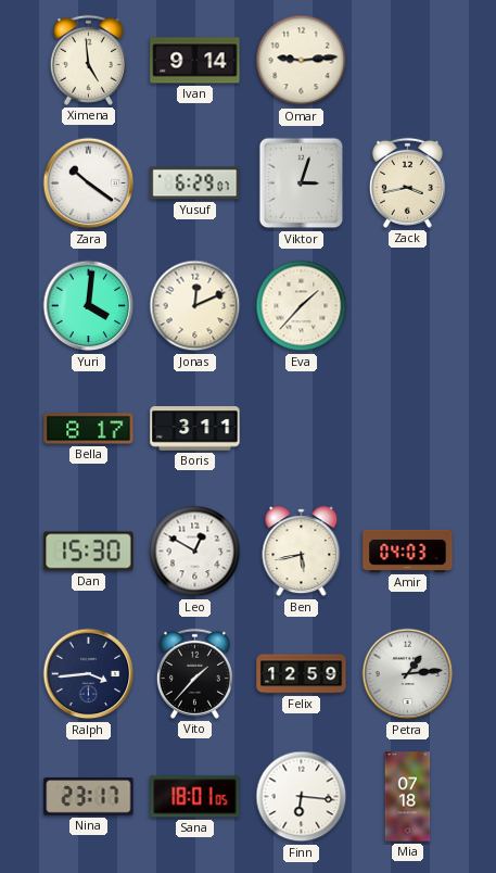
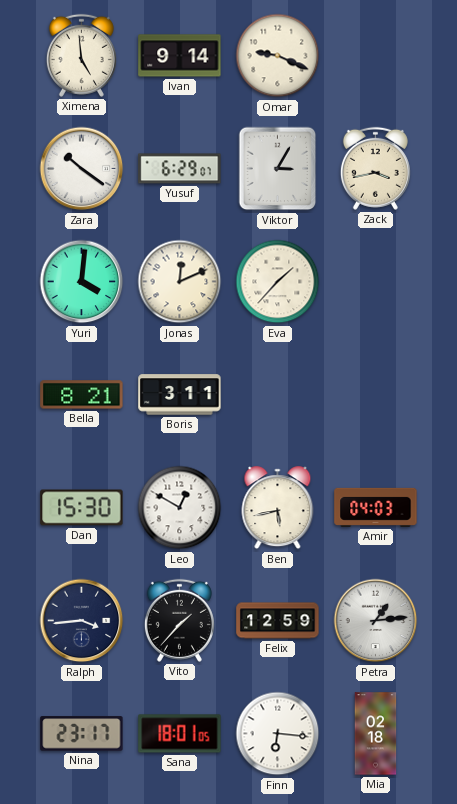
Omar: 9:14 -> 9:19 (278, 56)
Viktor: 3:03 -> 3:05 (278, 169)
Bella: 8:17 -> 8:21 (82, 395)
Mia: 07:18 -> 02:18 (376, 734)
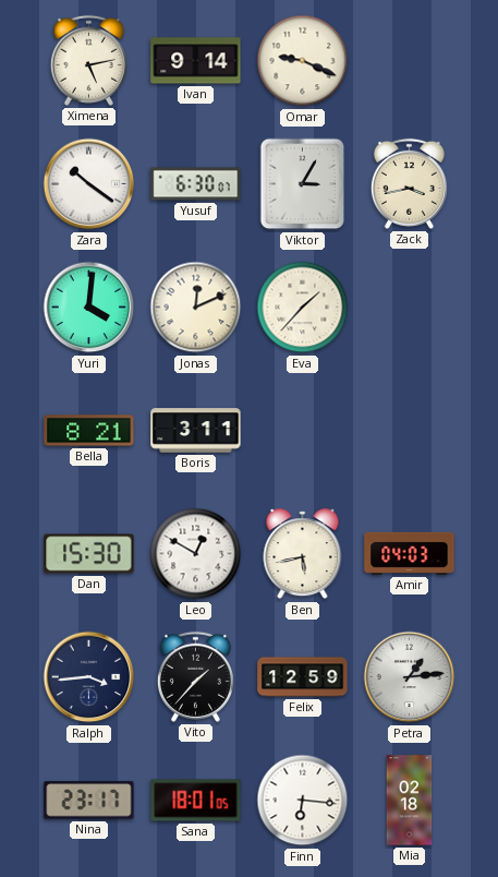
Ximena: 4:59 -> 5:13 (88, 60)
Yusuf: 6:29 -> 6:30 (196, 184)
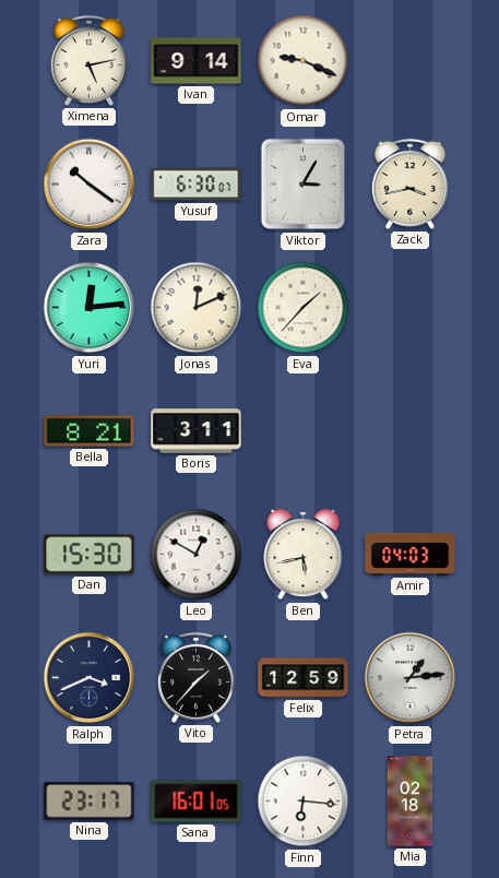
Yuri: 4:01 -> 12:14 (90, 308)
Ralph: 3:44 -> 3:41 (90, 678)
Sana: 18:01 -> 16:01 (197, 802)
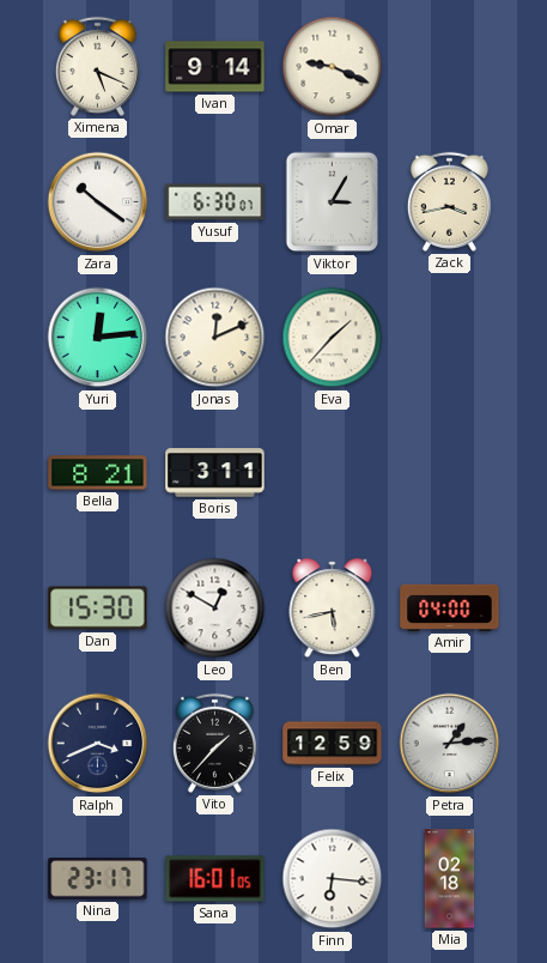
Ximena: 5:13 -> 5:19 (97, 66)
Amir: 04:03 -> 04:00 (450, 607)
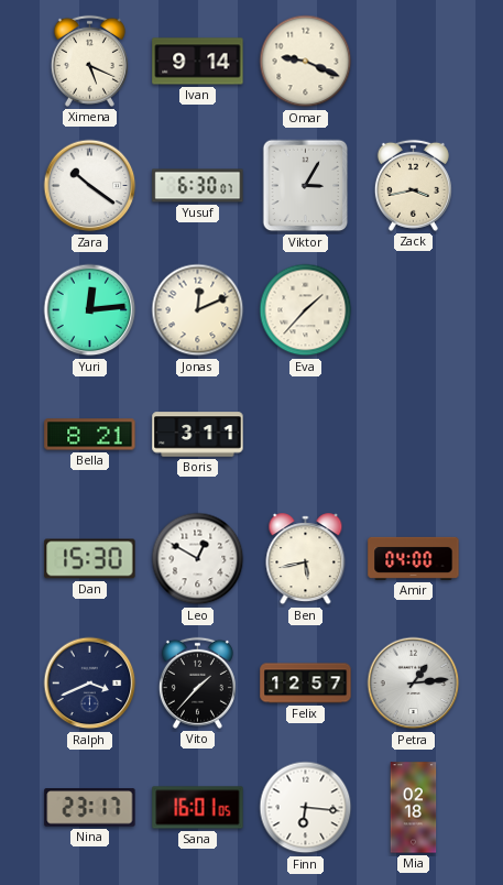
Felix: 12:59 -> 12:57 (306, 684)
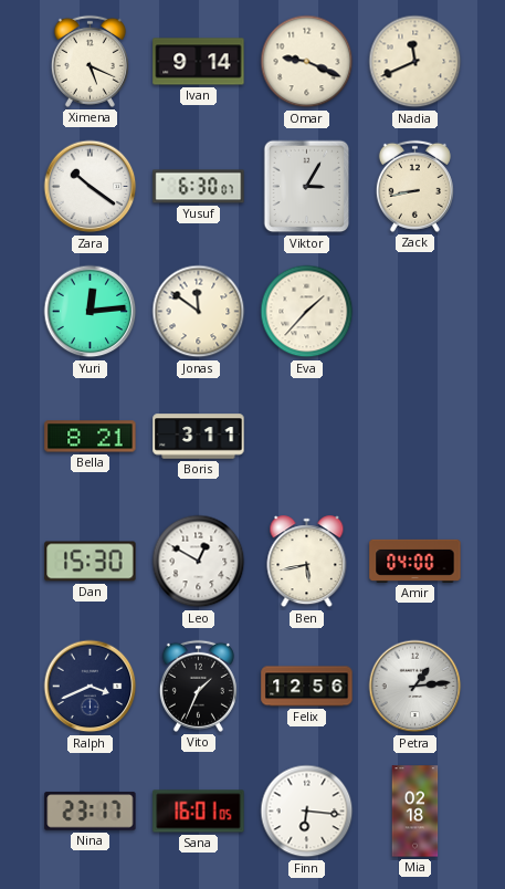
Nadia: none -> 11:41 (415, 62)
Zack: 3:43 -> 8:43 (414, 186)
Jonas: 12:11 -> 11:51 (199, 312)
Vito: 1:37 -> 1:34 (198, 686)
Felix: 12:57 -> 12:56 (307, 687)
